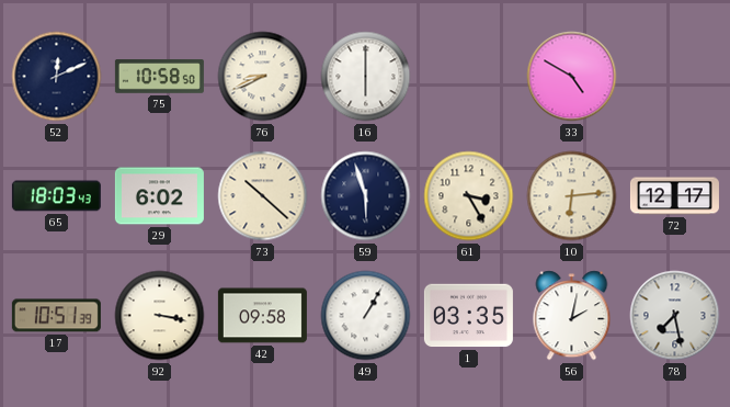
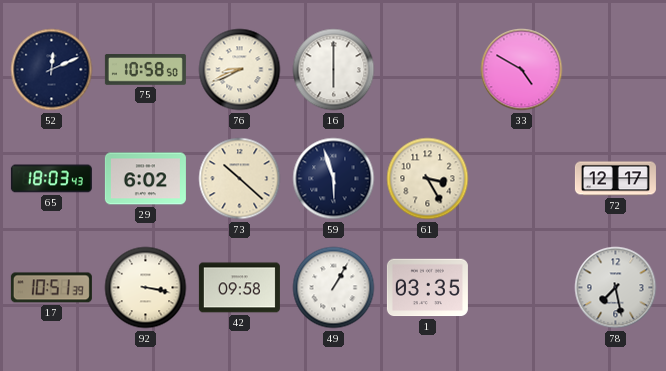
10: 6:14 -> none (572, 196)
56: 2:02 -> none (572, 316)
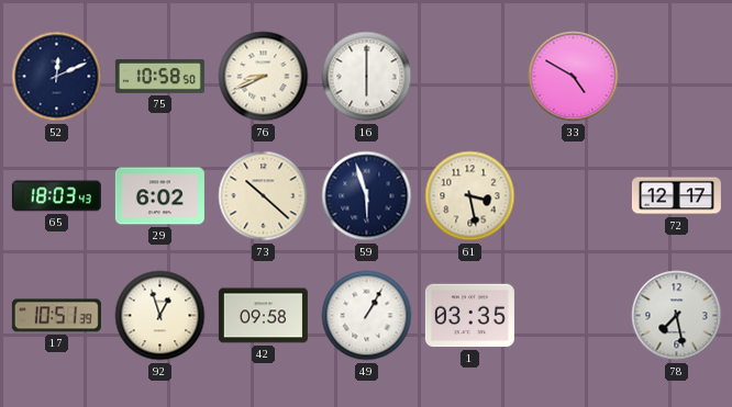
61: 3:25 -> 3:28 (470, 196)
92: 3:17 -> 12:57 (160, 316)
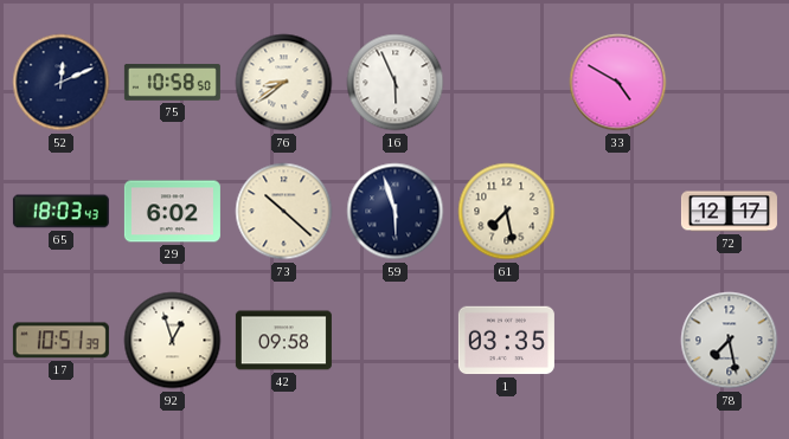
76: 8:41 -> 8:39 (284, 83)
16: 6:00 -> 5:56 (396, 83)
61: 3:28 -> 7:28 (507, 212)
49: 1:05 -> none (367, 316)
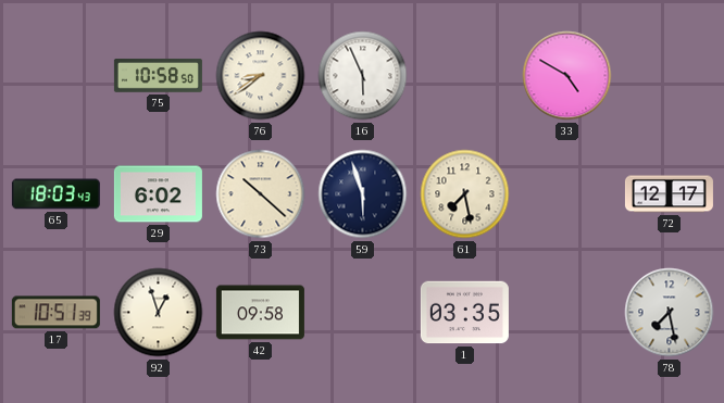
52: 12:11 -> none (62, 83)
